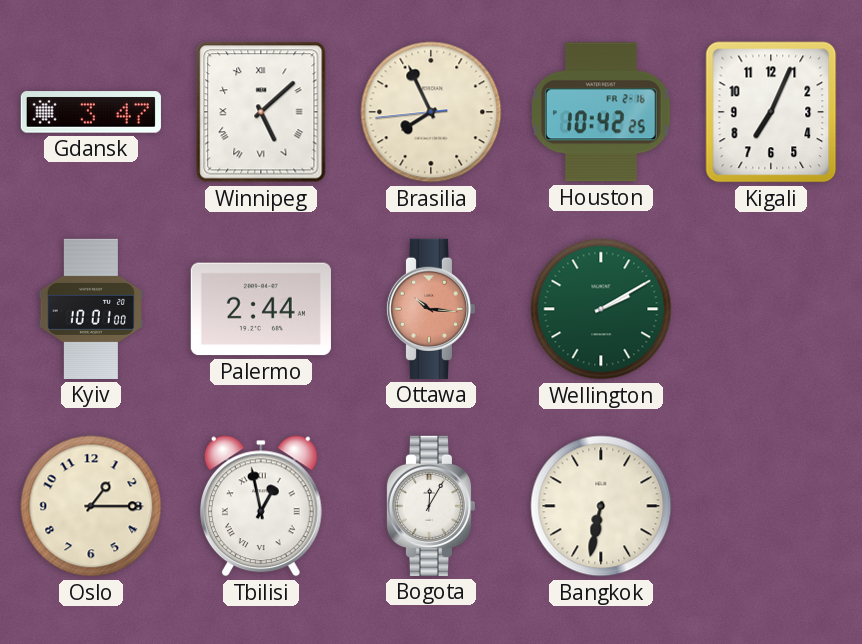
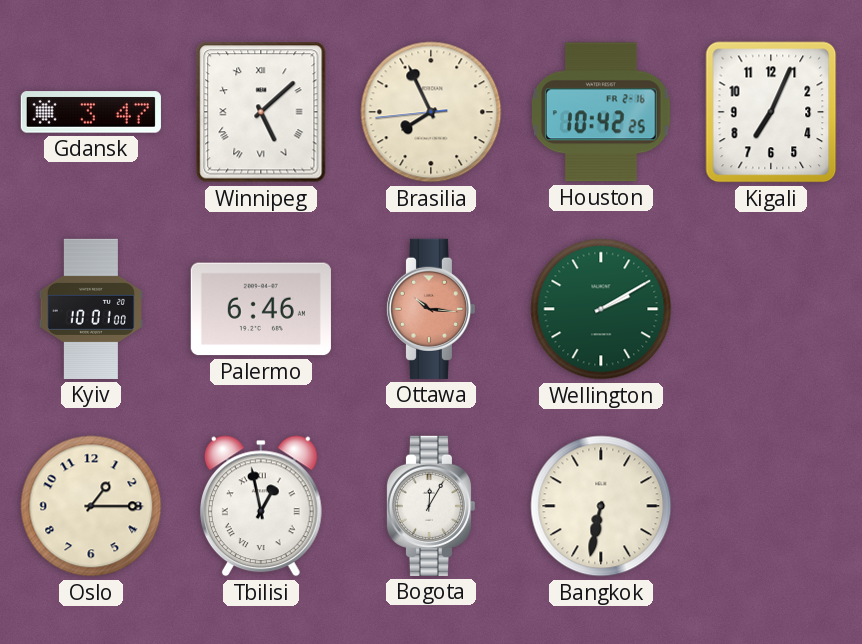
Palermo: 2:44 -> 6:46 (261, 309)
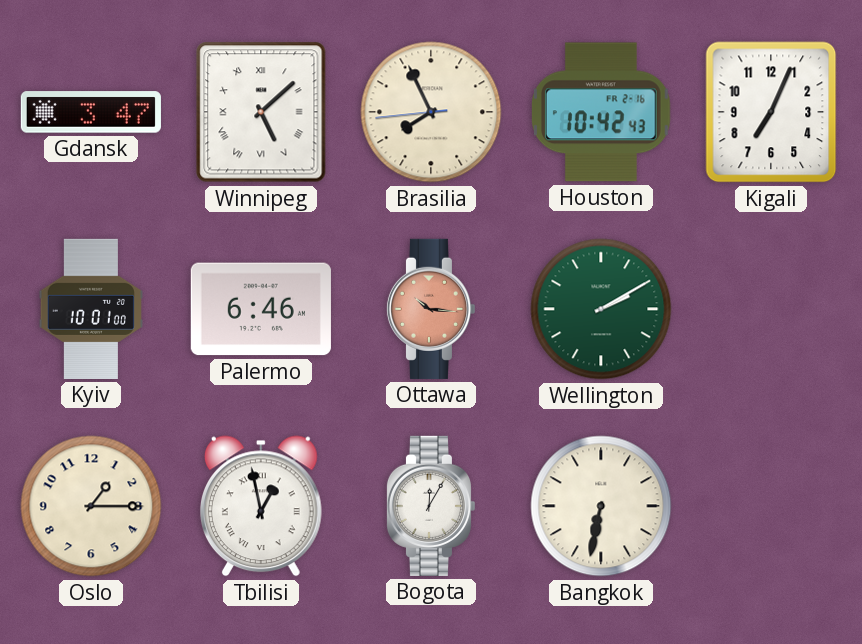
Houston: 10:42:25 -> 10:42:43 (601, 112)
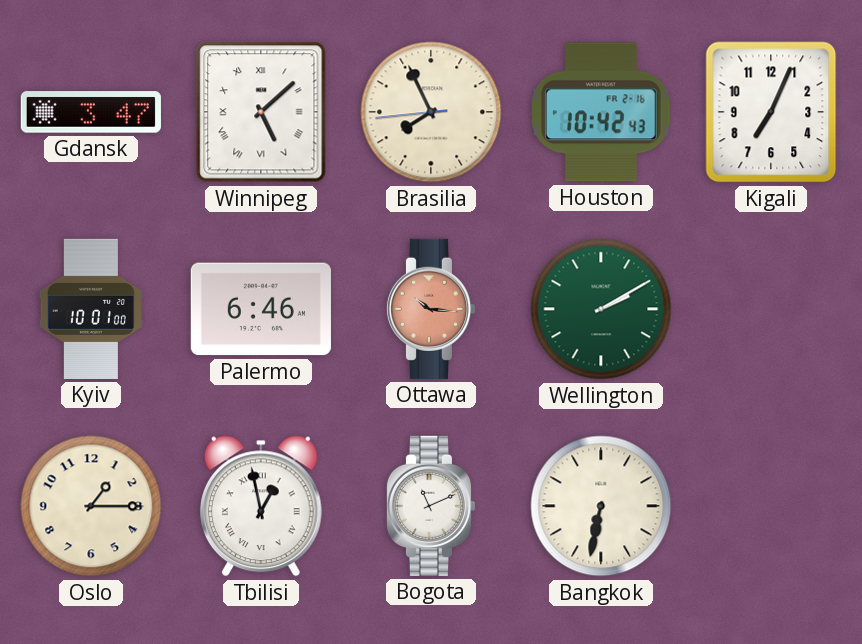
Bogota: 12:05 -> 11:11 (430, 506)
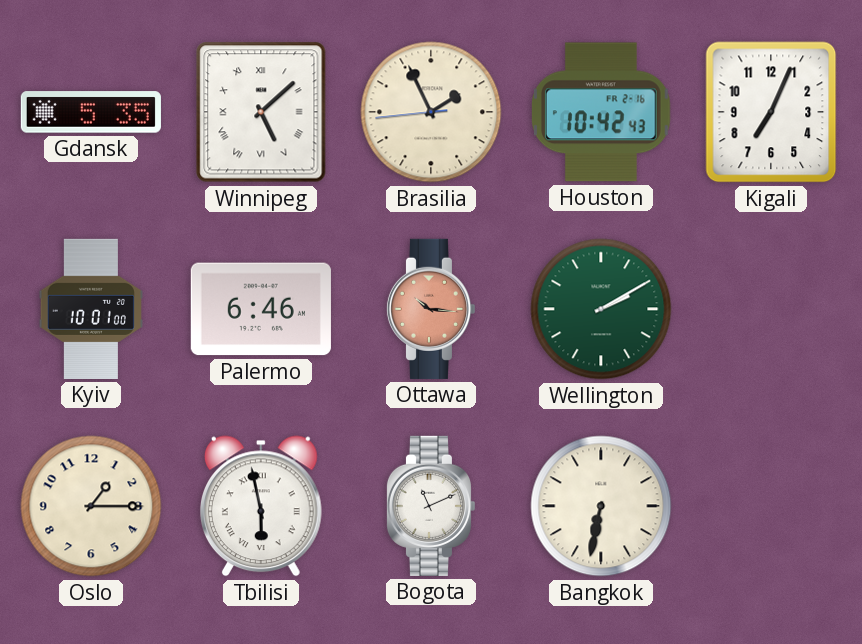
Gdansk: 3:47 -> 5:35 (91, 112)
Brasilia: 7:55 -> 1:55 (431, 112)
Tbilisi: 12:58 -> 5:58 (261, 506)
